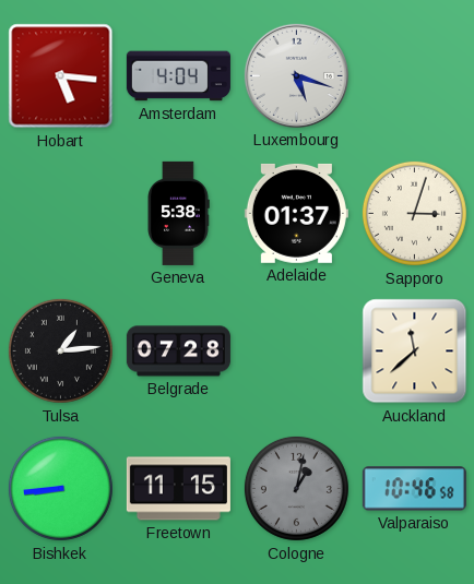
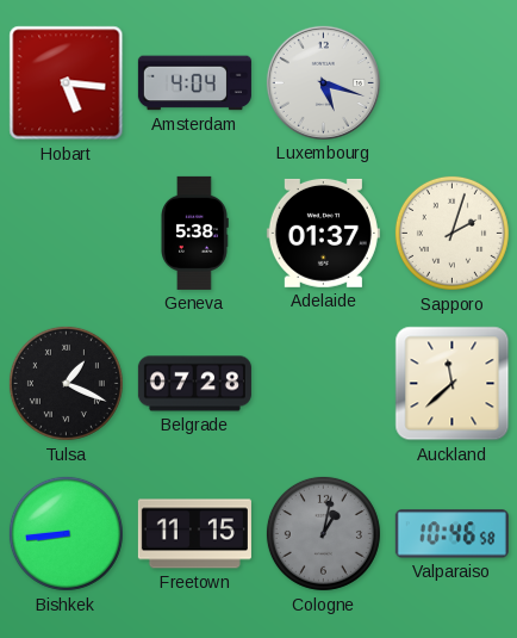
Sapporo: 3:03 -> 2:03 (451, 233)
Tulsa: 1:14 -> 1:19 (66, 383)
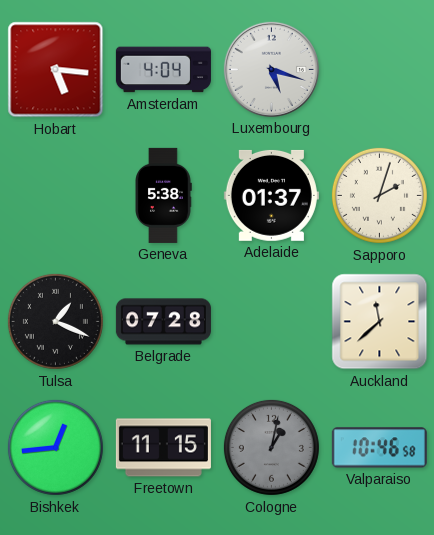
Bishkek: 8:44 -> 12:44 (55, 447)
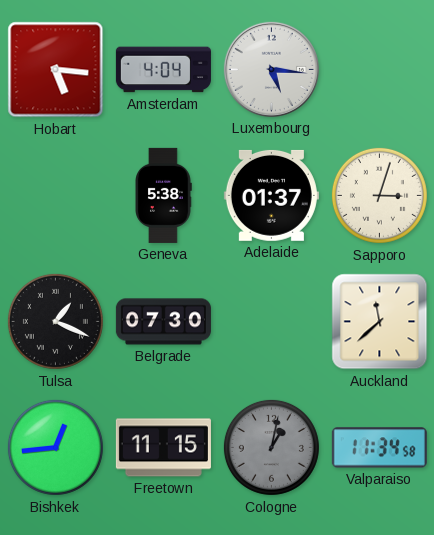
Luxembourg: 5:18 -> 5:16 (271, 69)
Sapporo: 2:03 -> 3:03 (379, 195)
Belgrade: 07:28 -> 07:30 (163, 322)
Valparaiso: 10:46 -> 11:34 (379, 448)
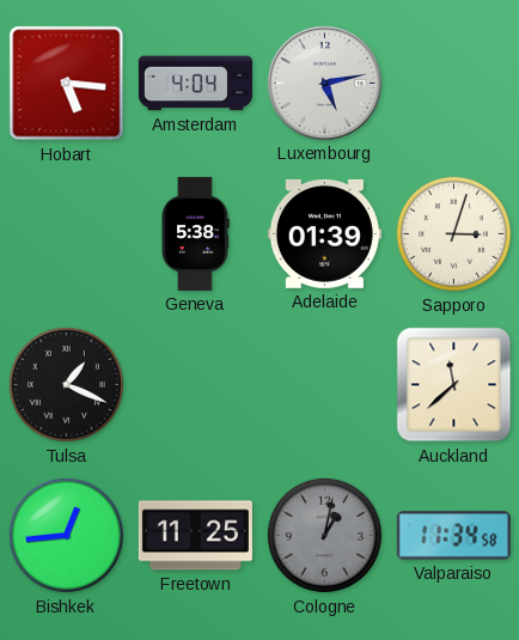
Luxembourg: 5:16 -> 5:13 (324, 83)
Adelaide: 01:37 -> 01:39 (324, 233)
Belgrade: 07:30 -> none (163, 322)
Freetown: 11:15 -> 11:25 (195, 536)
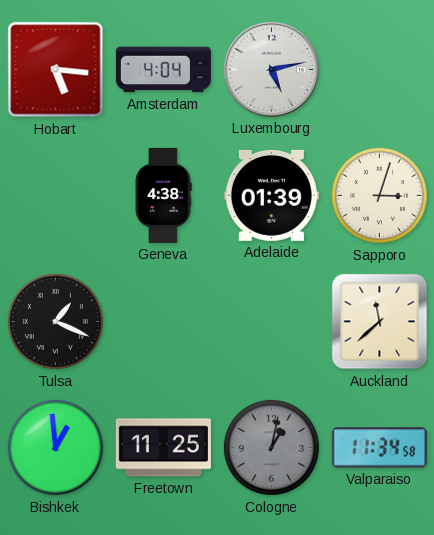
Geneva: 5:38 -> 4:38 (163, 195)
Bishkek: 12:44 -> 12:59 (55, 447)
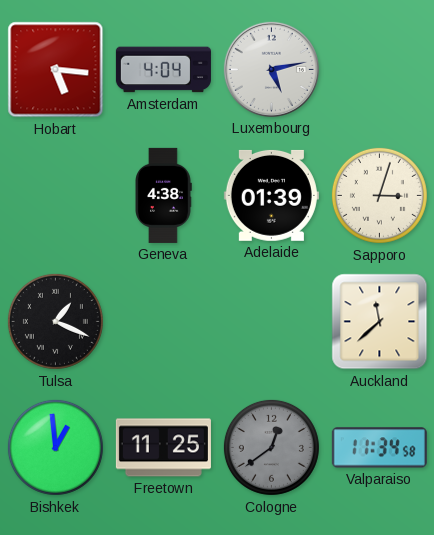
Cologne: 1:02 -> 12:39 (271, 447)
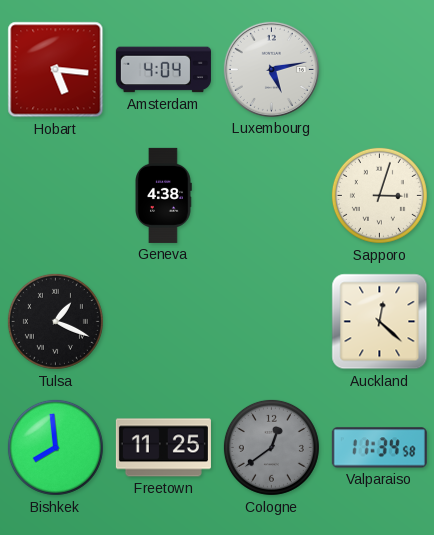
Adelaide: 01:39 -> none (271, 195)
Auckland: 11:38 -> 12:22 (380, 322)
Bishkek: 12:59 -> 7:59 (55, 447)
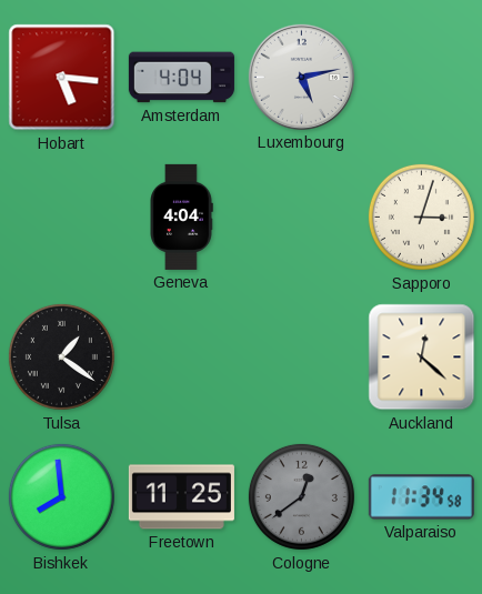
Geneva: 4:38 -> 4:04 (181, 217)
Tulsa: 1:19 -> 1:21 (61, 356)
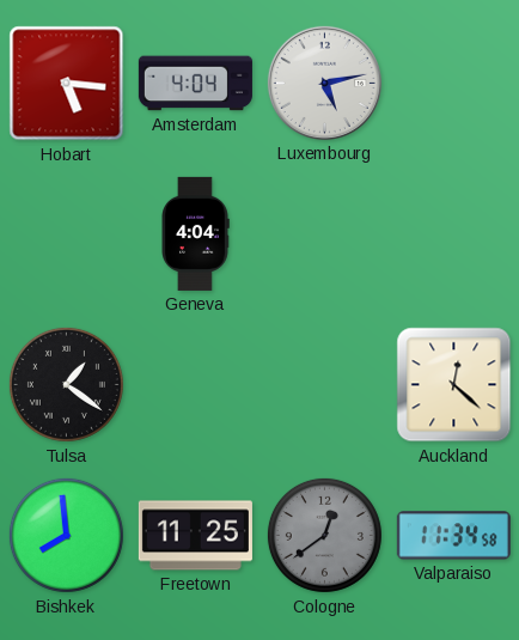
Sapporo: 3:03 -> none (421, 217)
